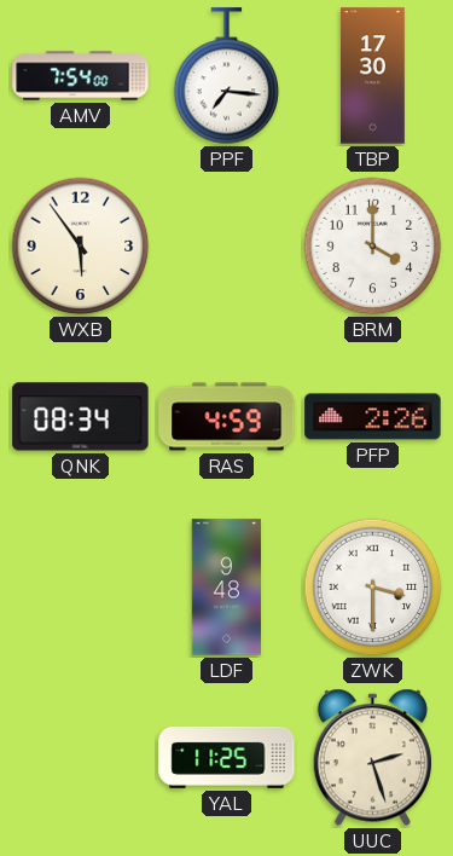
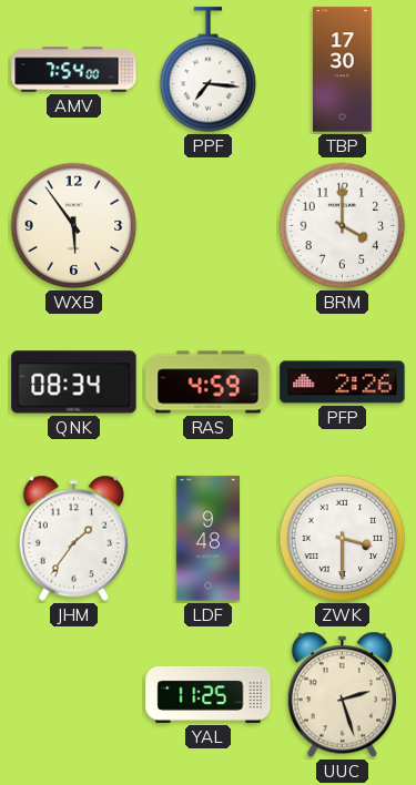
JHM: none -> 1:36 (73, 539)
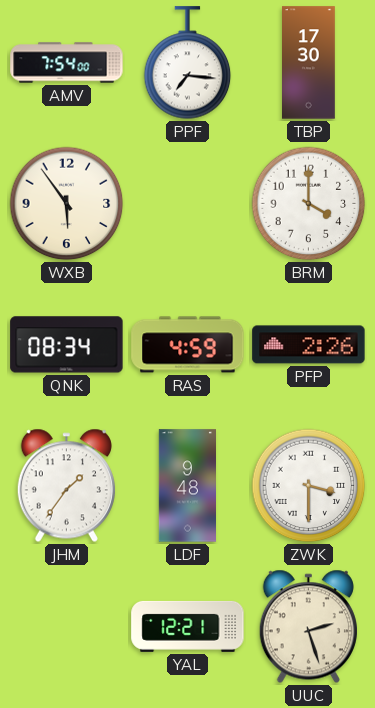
YAL: 11:25 -> 12:21 (188, 626)
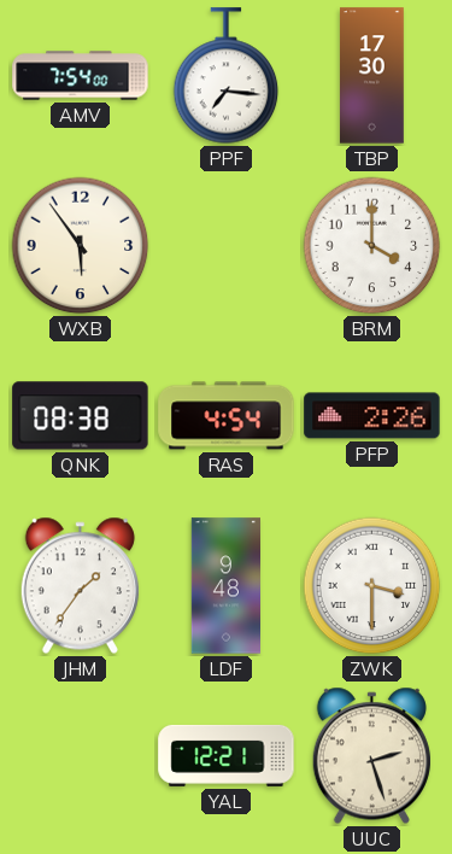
QNK: 08:34 -> 08:38 (81, 416)
RAS: 4:59 -> 4:54 (227, 416)
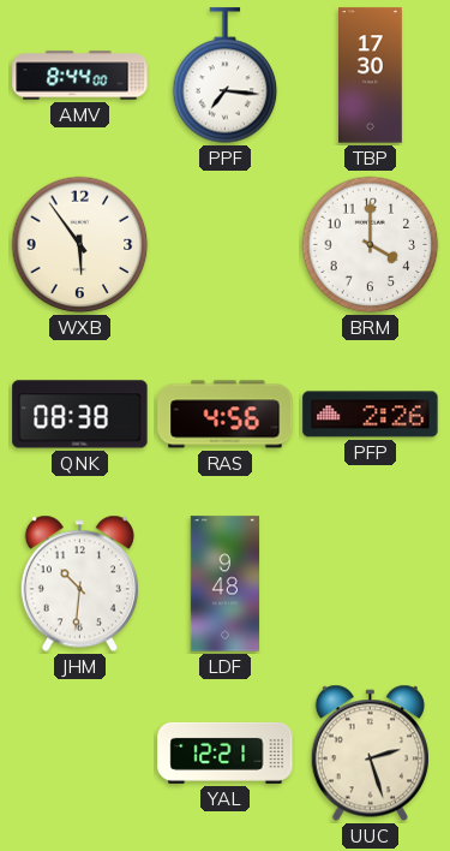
AMV: 7:54 -> 8:44 (80, 76)
RAS: 4:54 -> 4:56 (226, 415)
JHM: 1:36 -> 10:31 (79, 584)
ZWK: 3:30 -> none (372, 586)
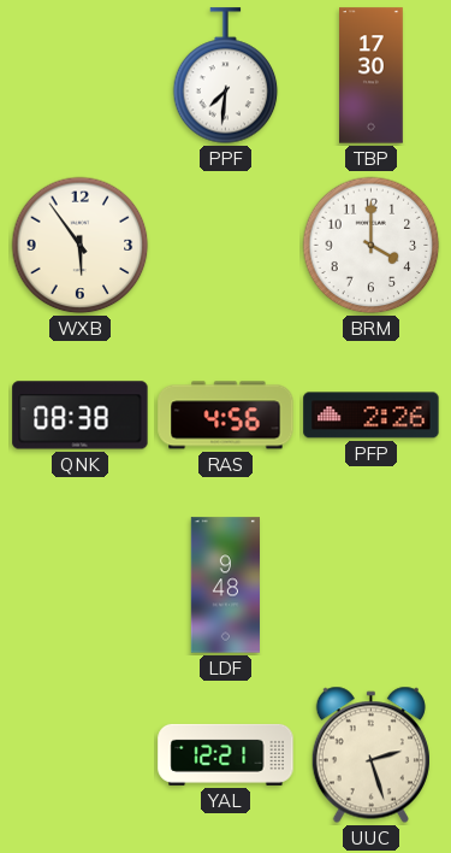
AMV: 8:44 -> none (80, 76)
PPF: 7:16 -> 7:31 (226, 76)
JHM: 10:31 -> none (79, 584)
